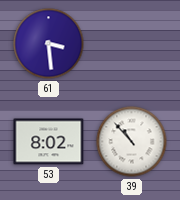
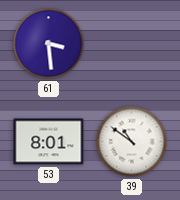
53: 8:02 -> 8:01 (49, 142)
39: 10:53 -> 10:51 (132, 142)
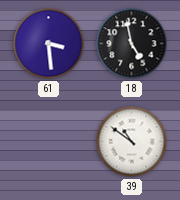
18: none -> 4:58 (132, 44)
53: 8:01 -> none (49, 142)
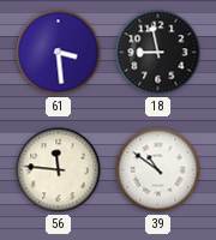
18: 4:58 -> 8:58 (158, 53)
56: none -> 11:46 (59, 170)
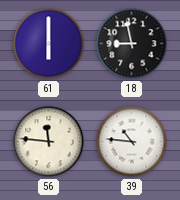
61: 3:29 -> 6:00 (49, 44)
39: 10:51 -> 10:46 (132, 142)
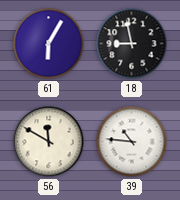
61: 6:00 -> 6:05 (49, 44)
56: 11:46 -> 11:50 (49, 142)
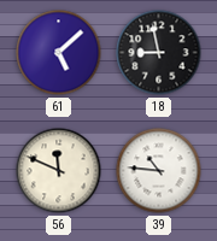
61: 6:05 -> 5:08 (59, 53)
56: 11:50 -> 11:49 (59, 171)
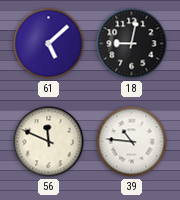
18: 8:58 -> 9:02 (132, 44)
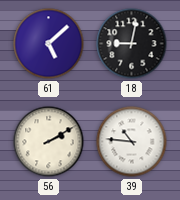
56: 11:49 -> 2:10 (49, 142)
